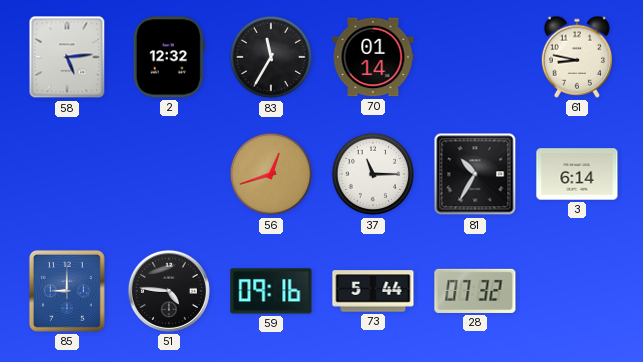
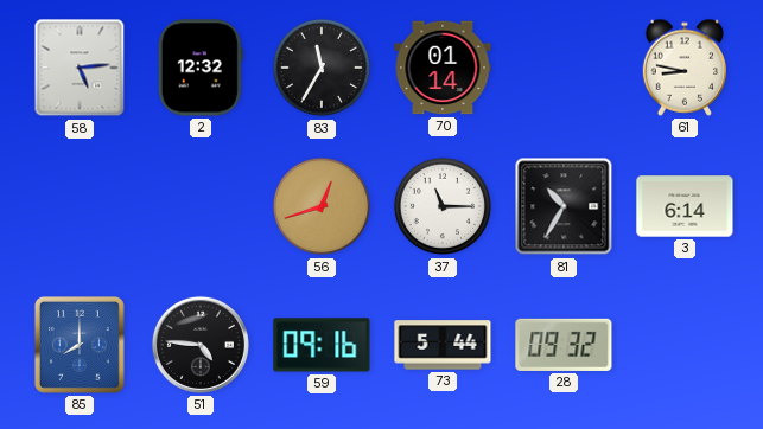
85: 9:00 -> 8:00 (80, 345)
28: 07:32 -> 09:32 (564, 345)
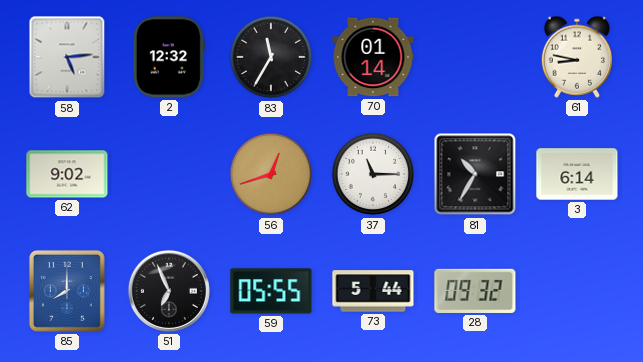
62: none -> 9:02 (67, 174)
51: 4:46 -> 6:56 (169, 291)
59: 09:16 -> 05:55 (271, 291)
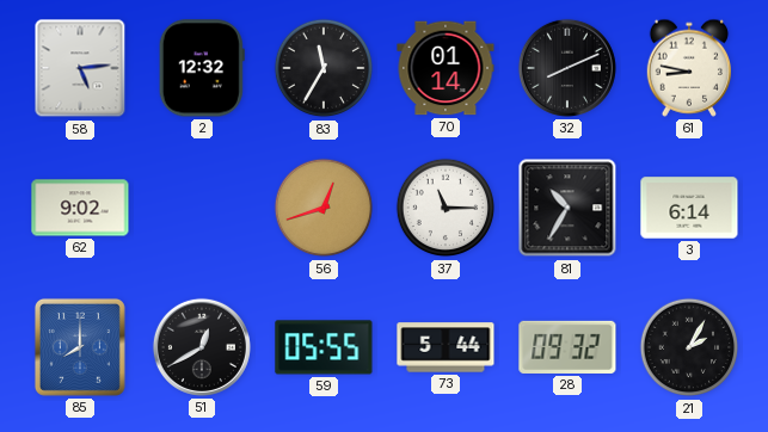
32: none -> 8:11 (567, 68)
51: 6:56 -> 12:40 (202, 347)
21: none -> 2:05 (689, 347)
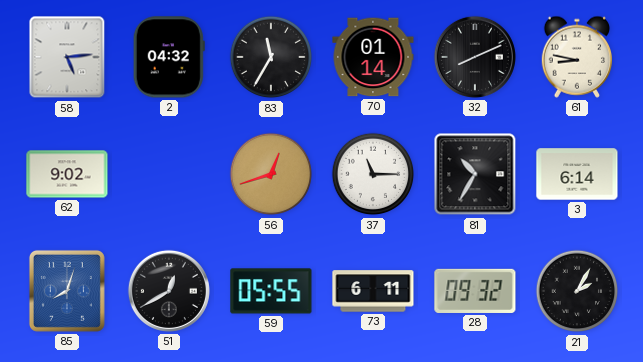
2: 12:32 -> 04:32 (169, 57)
85: 8:00 -> 8:03 (67, 291)
73: 5:44 -> 6:11 (373, 291)
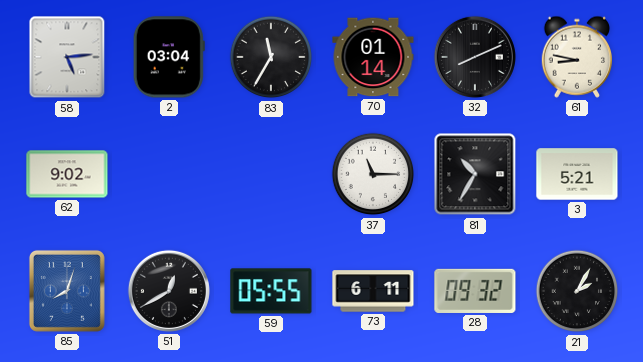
2: 04:32 -> 03:04 (169, 57)
56: 12:42 -> none (271, 174)
3: 6:14 -> 5:21 (577, 174)
